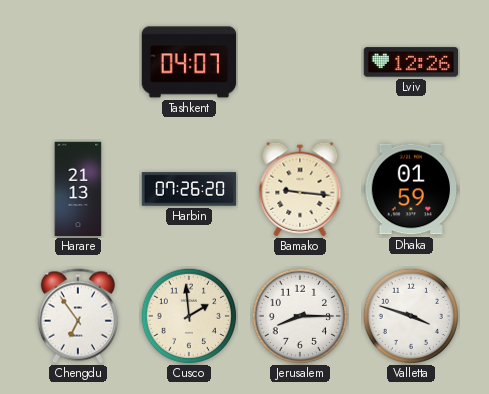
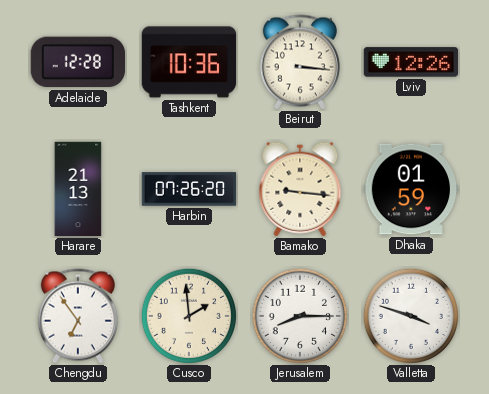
Adelaide: none -> 12:28 (77, 62)
Tashkent: 04:07 -> 10:36 (189, 62)
Beirut: none -> 3:16 (300, 62)
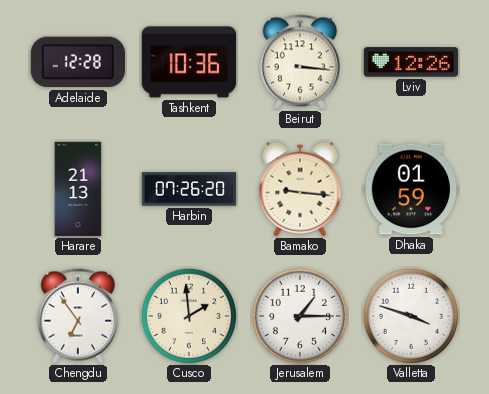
Jerusalem: 8:15 -> 1:15 (300, 316)
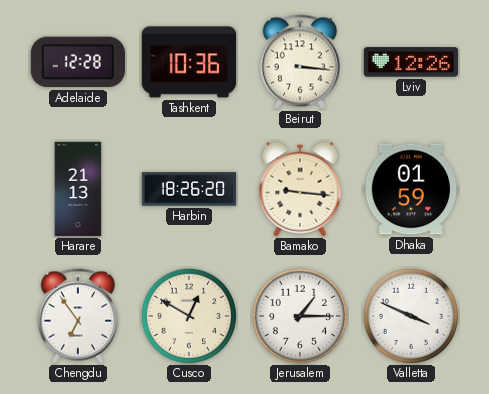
Harbin: 07:26 -> 18:26 (189, 189)
Cusco: 1:59 -> 12:50 (189, 316)
Valletta: 3:48 -> 3:49 (411, 316)
